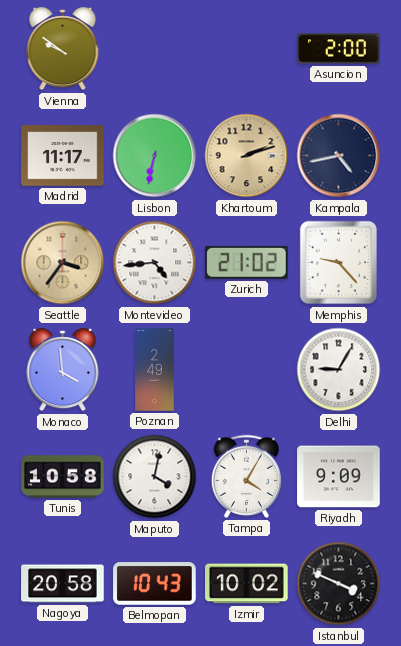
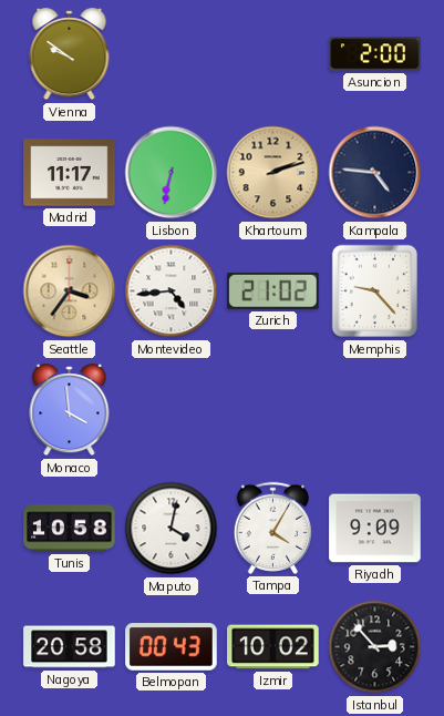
Kampala: 4:43 -> 4:46 (375, 173)
Poznan: 2:49 -> none (155, 370)
Delhi: 9:05 -> none (339, 370)
Belmopan: 10:43 -> 00:43 (172, 647)
Istanbul: 3:49 -> 2:53 (375, 647)
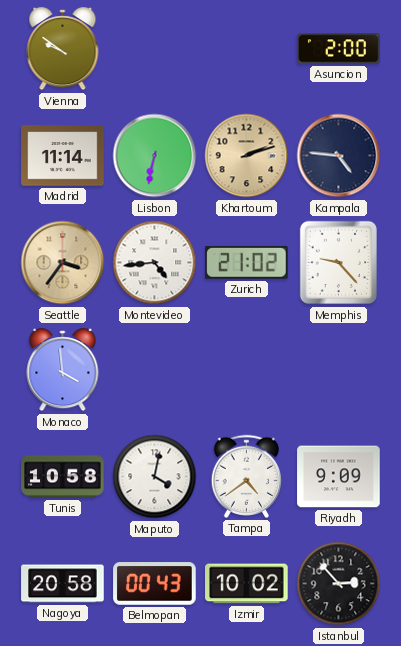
Madrid: 11:17 -> 11:14 (63, 156)
Tampa: 4:05 -> 4:39 (246, 476)
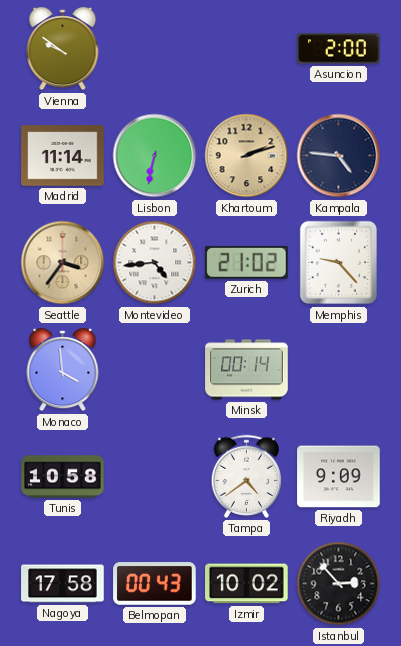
Minsk: none -> 00:14 (247, 370)
Maputo: 4:02 -> none (155, 477)
Nagoya: 20:58 -> 17:58 (63, 584)
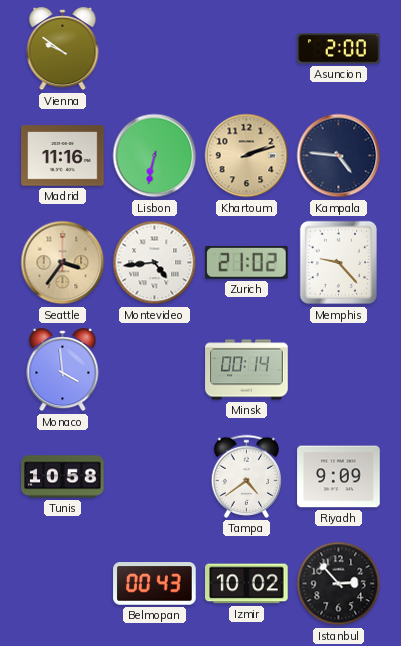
Madrid: 11:14 -> 11:16 (63, 156)
Nagoya: 17:58 -> none (63, 584)
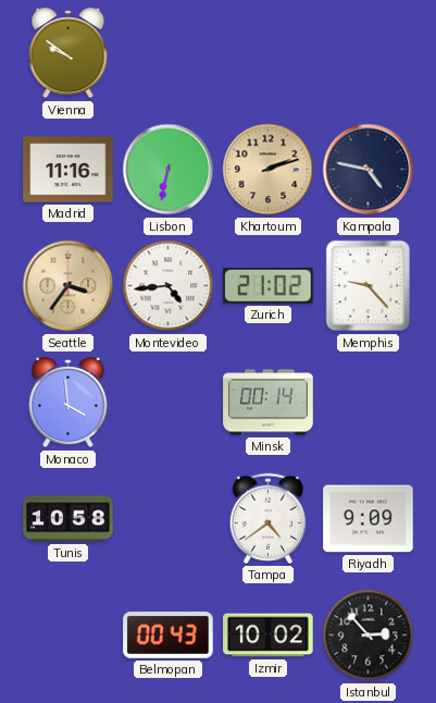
Asuncion: 2:00 -> none (339, 49)
Kampala: 4:46 -> 4:47 (369, 170)
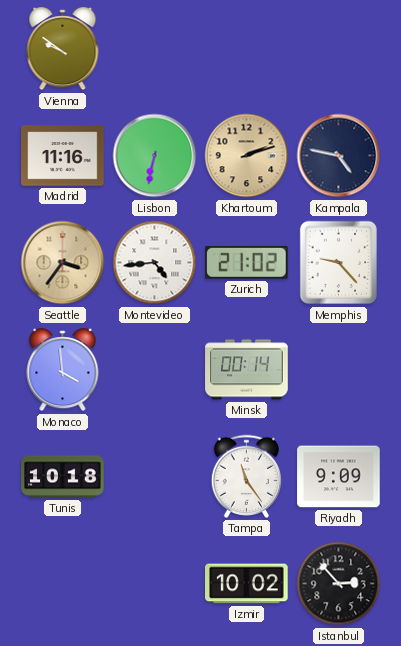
Tunis: 10:58 -> 10:18 (63, 477)
Tampa: 4:39 -> 11:24 (246, 476)
Belmopan: 00:43 -> none (169, 636)
